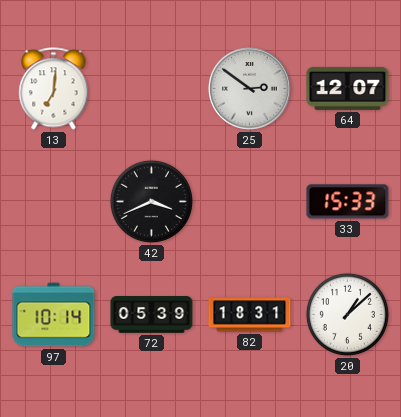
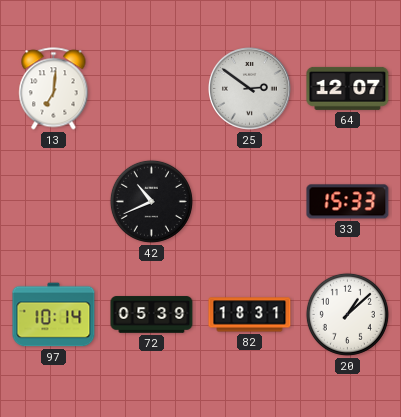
42: 3:41 -> 10:41 (151, 201)
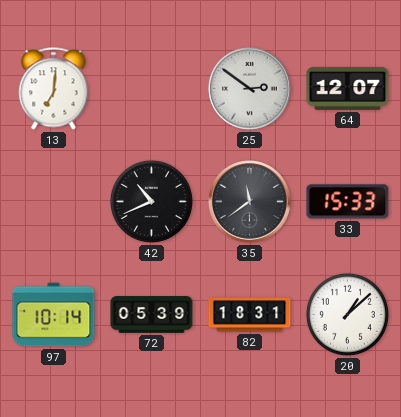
35: none -> 11:39 (250, 202)
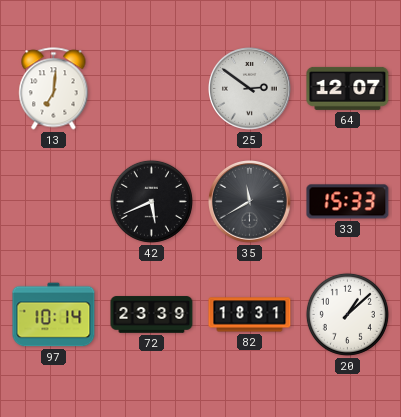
42: 10:41 -> 5:41 (151, 201)
35: 11:39 -> 11:40 (250, 202)
72: 05:39 -> 23:39 (152, 315)
